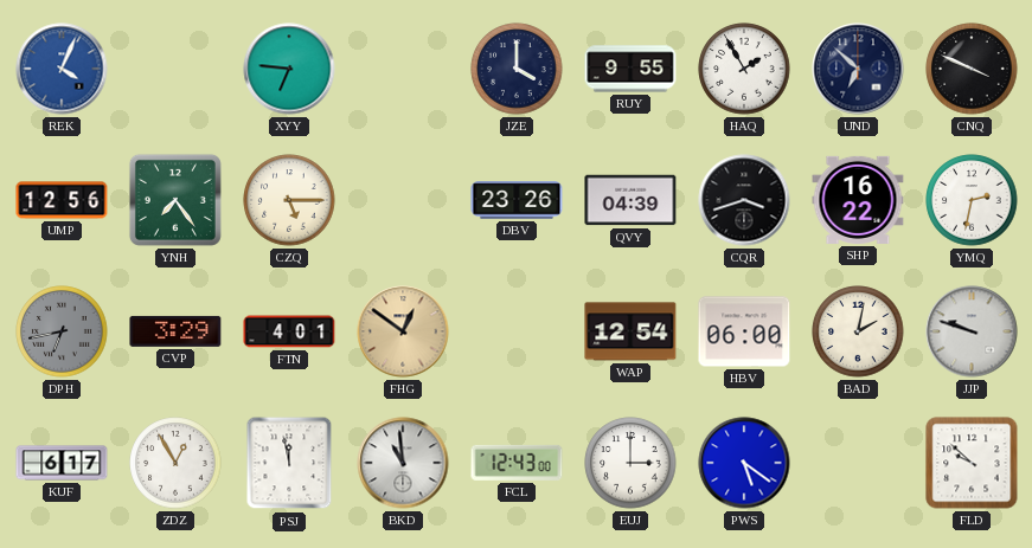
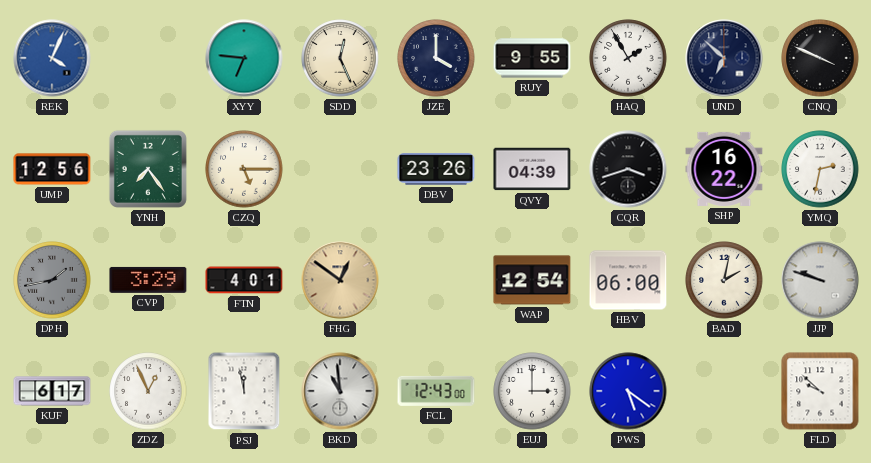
SDD: none -> 12:26 (340, 58)
DPH: 6:43 -> 1:43 (52, 280)
ZDZ: 12:55 -> 12:56 (148, 391)
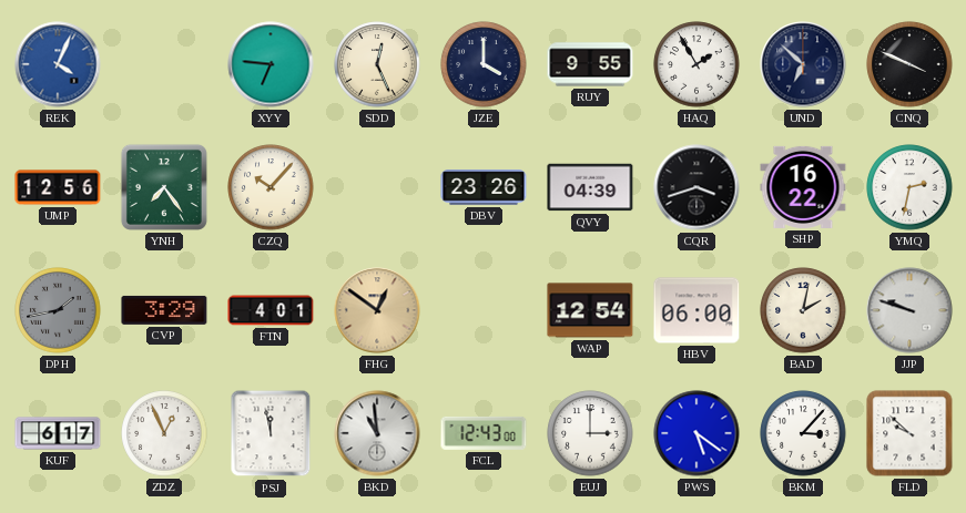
CZQ: 5:15 -> 10:07 (271, 187)
BKM: none -> 3:07 (803, 433)
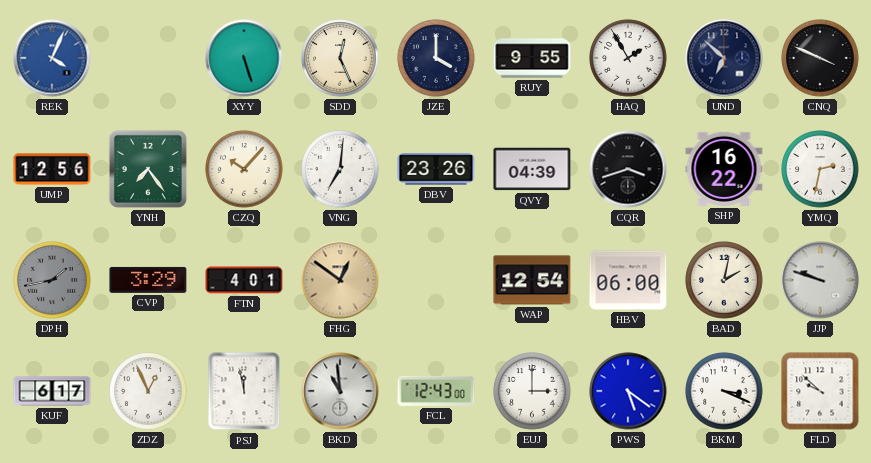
XYY: 6:46 -> 5:27 (244, 58)
VNG: none -> 7:01 (340, 169)
BKM: 3:07 -> 3:19 (724, 391)
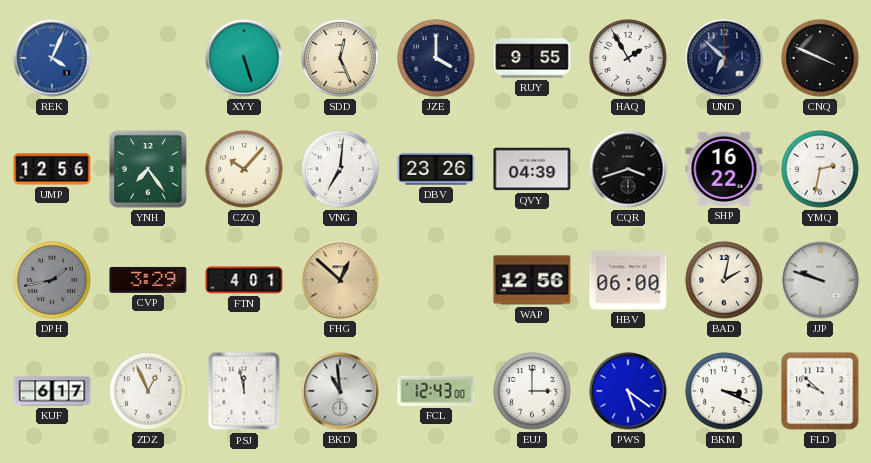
FHG: 12:51 -> 12:52 (340, 280)
WAP: 12:54 -> 12:56 (532, 280)
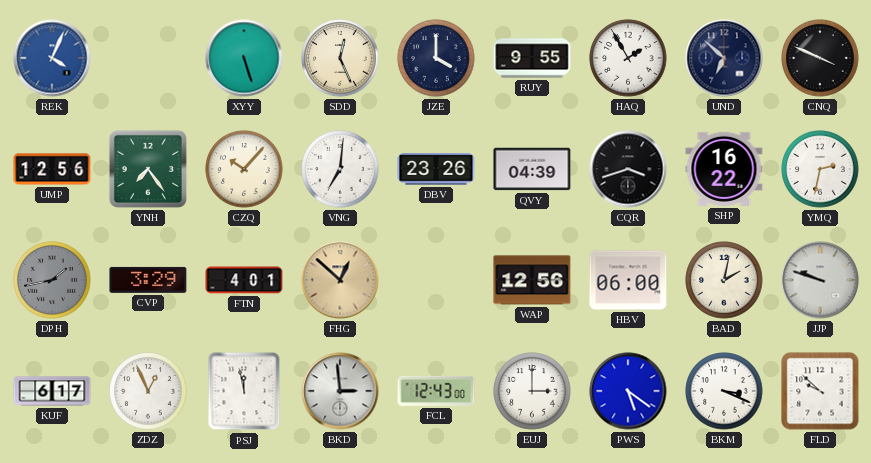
BKD: 10:59 -> 2:59 (340, 391)
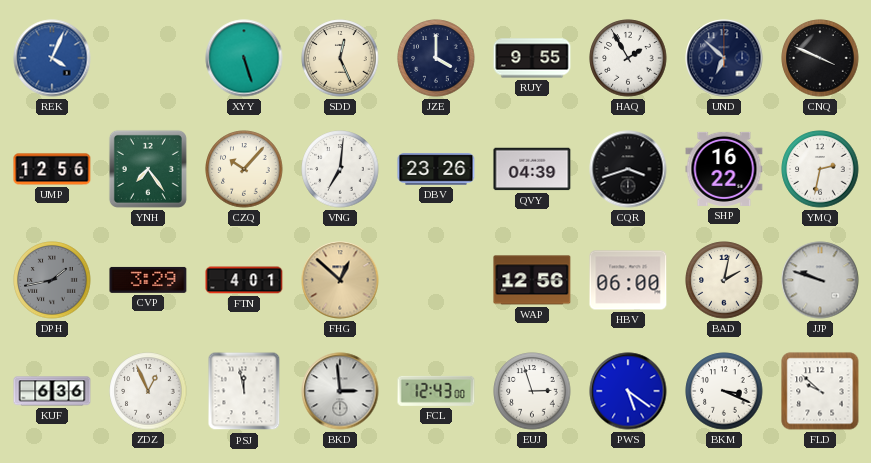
KUF: 6:17 -> 6:36 (52, 391)
EUJ: 3:00 -> 2:57 (532, 391)
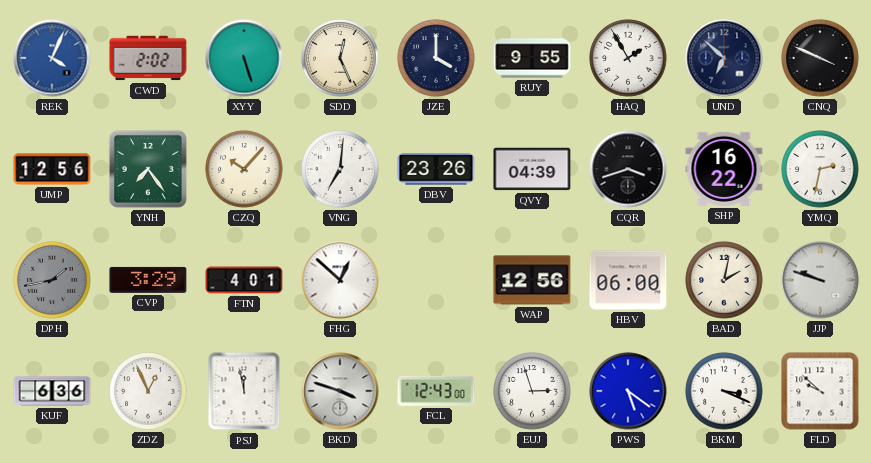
CWD: none -> 2:02 (148, 58)
FHG dial: champagne -> white (340, 280)
BKD: 2:59 -> 3:48 (340, 391)
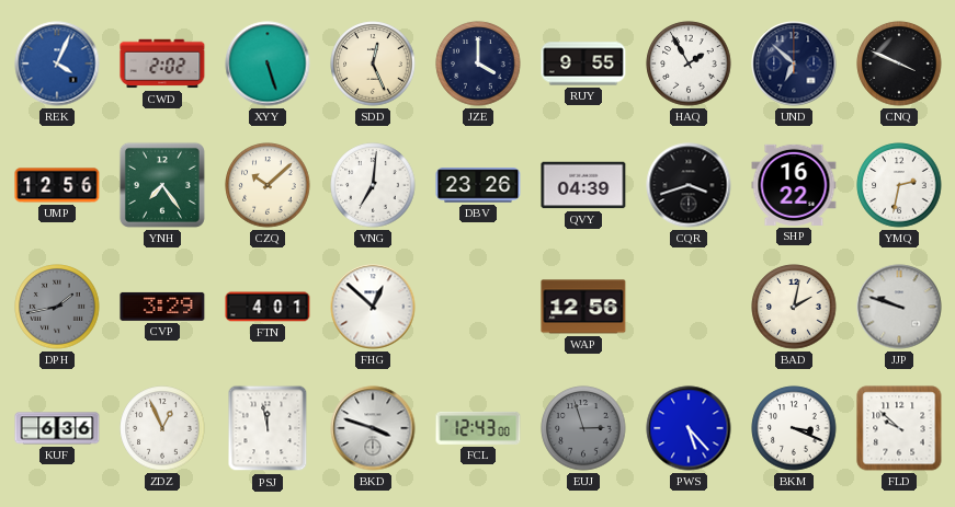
CZQ: 10:07 -> 10:08 (268, 185)
HBV: 06:00 -> none (628, 280)
EUJ dial: white -> grey (583, 428)
PWS: 5:21 -> 5:23 (689, 428)
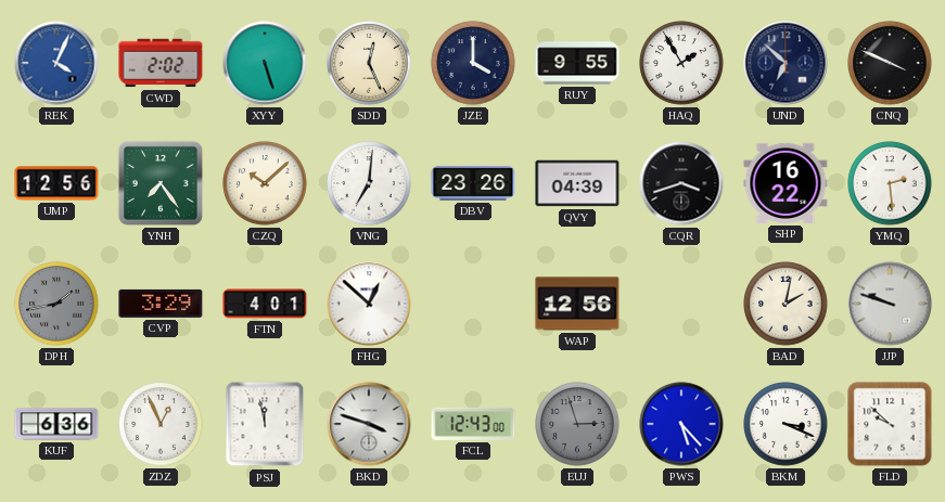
YMQ: 2:32 -> 2:29 (890, 183)
